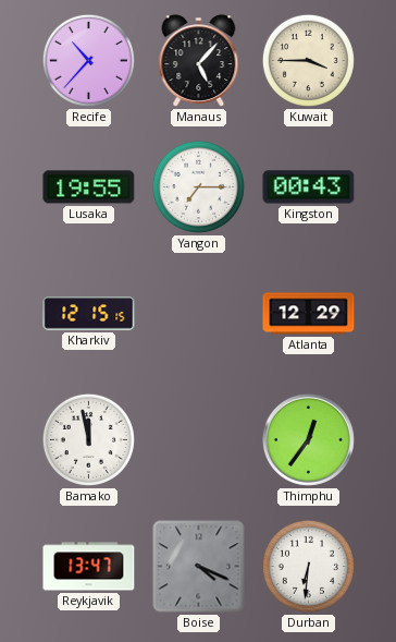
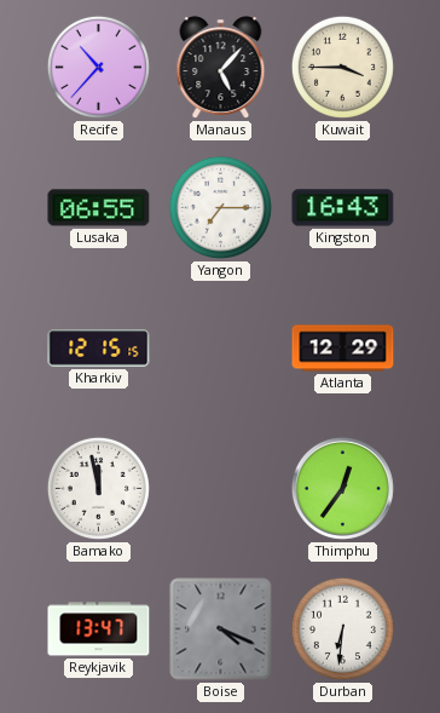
Lusaka: 19:55 -> 06:55 (99, 208)
Kingston: 00:43 -> 16:43 (343, 208)
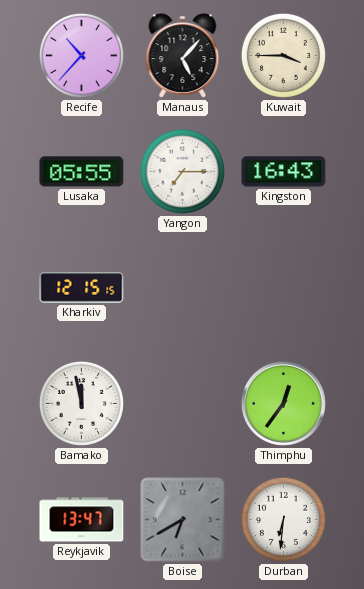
Lusaka: 06:55 -> 05:55 (82, 172)
Atlanta: 12:29 -> none (343, 349)
Boise: 4:19 -> 6:40 (183, 520)
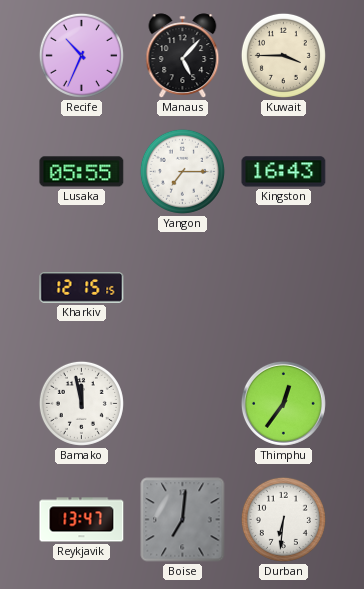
Recife: 10:37 -> 10:34 (81, 55)
Boise: 6:40 -> 7:01 (183, 520)
